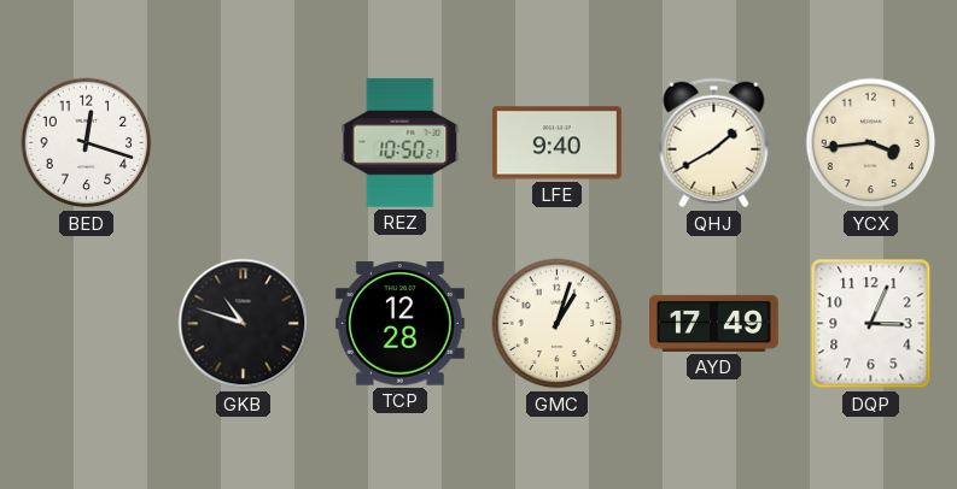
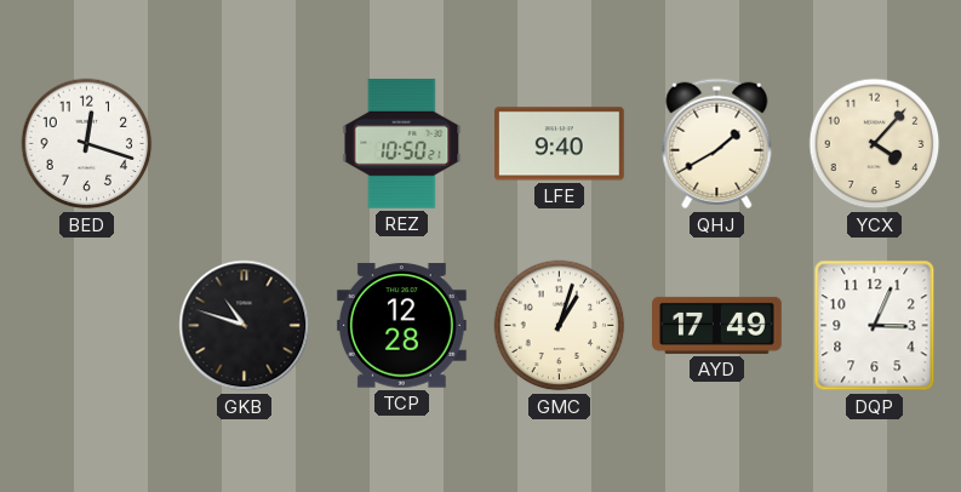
YCX: 3:44 -> 4:07 (875, 144)
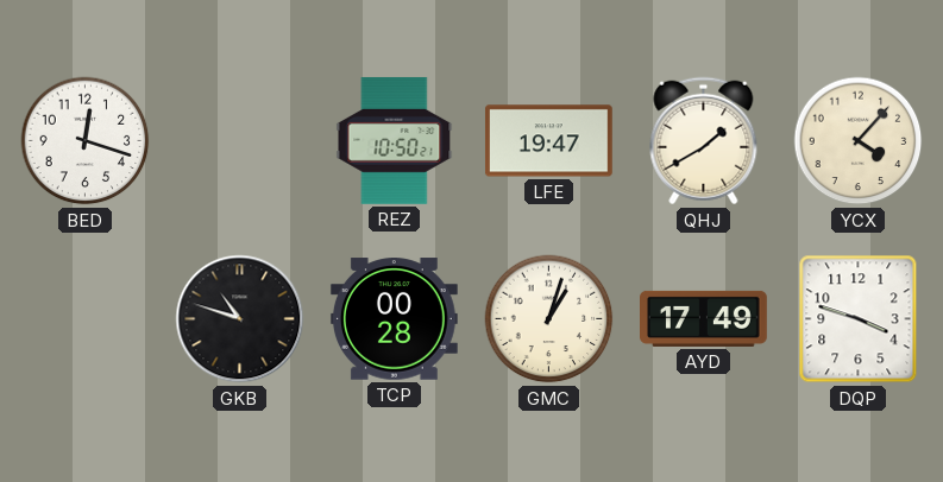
LFE: 9:40 -> 19:47 (548, 141)
TCP: 12:28 -> 00:28 (394, 319)
DQP: 3:04 -> 3:48 (859, 319)
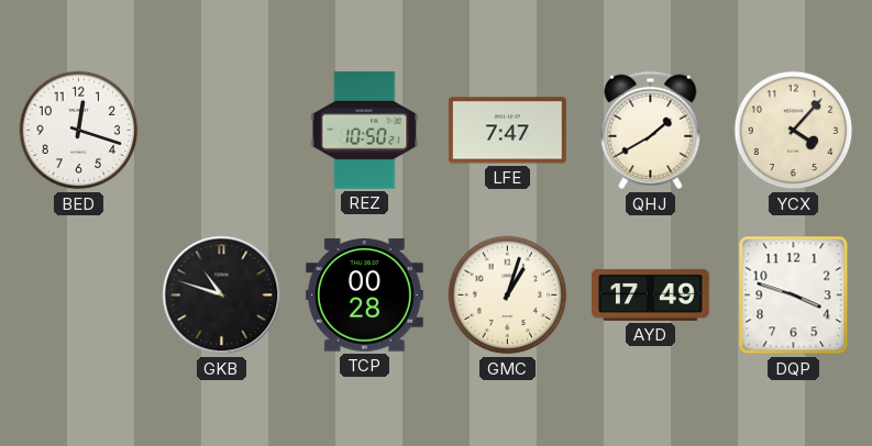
LFE: 19:47 -> 7:47 (507, 131)
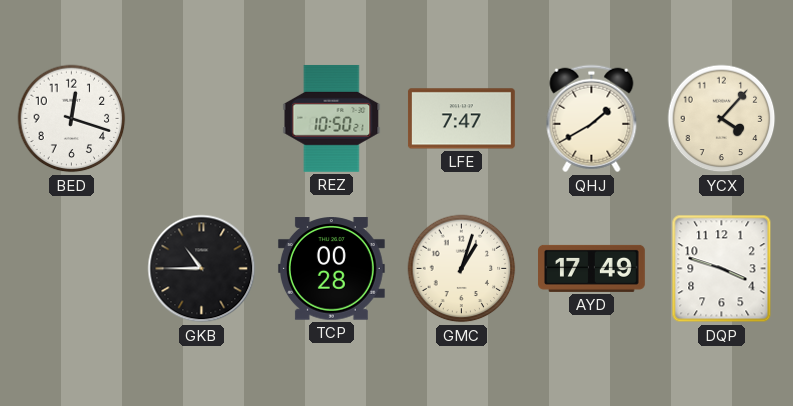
GKB: 10:48 -> 10:45 (202, 269)
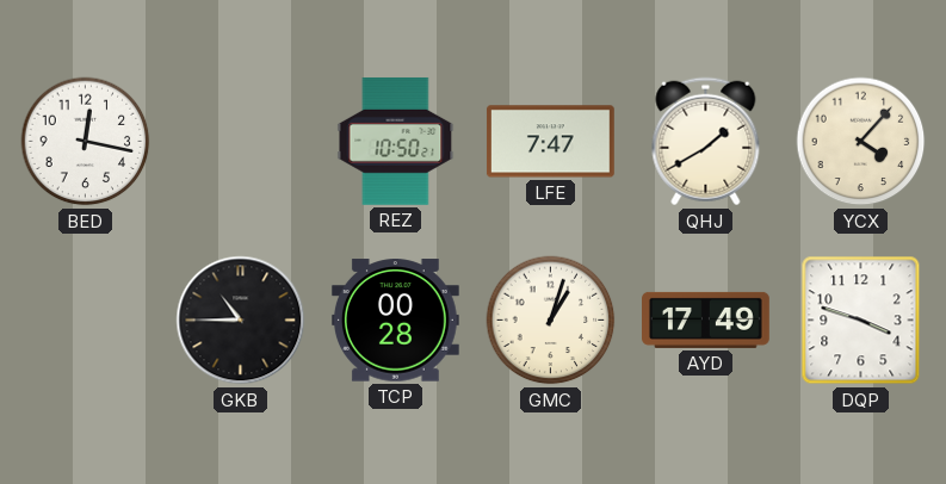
BED: 12:18 -> 12:17 (86, 142)
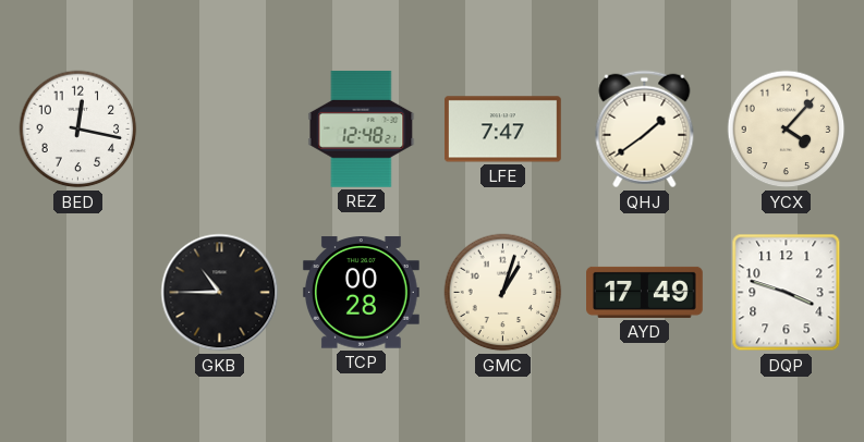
REZ: 10:50 -> 12:48 (362, 128)
QHJ: 1:40 -> 1:39 (645, 130)
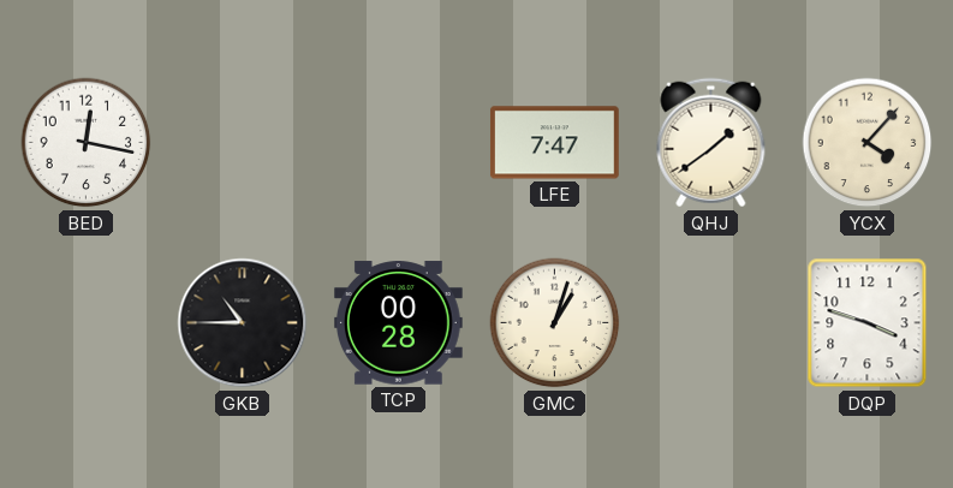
REZ: 12:48 -> none (362, 128)
AYD: 17:49 -> none (645, 292)
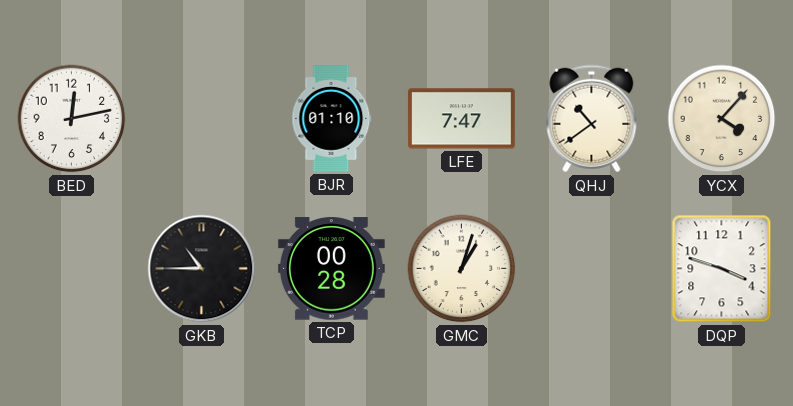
BED: 12:17 -> 12:13 (72, 119)
BJR: none -> 01:10 (332, 119)
QHJ: 1:39 -> 10:39 (592, 119)
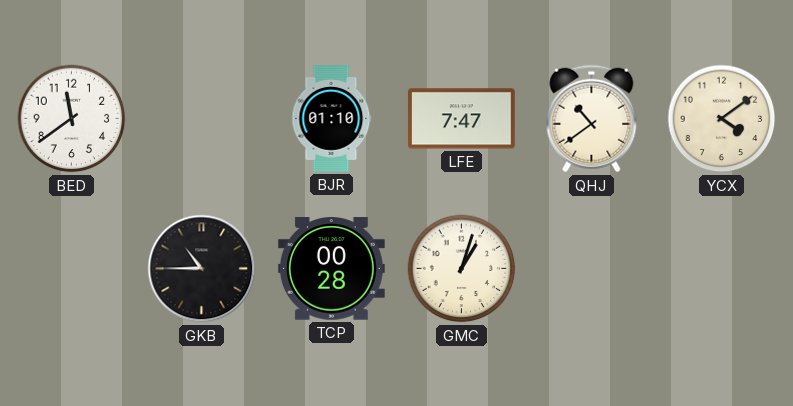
BED: 12:13 -> 11:39 (72, 119)
YCX: 4:07 -> 4:09 (722, 119)
DQP: 3:48 -> none (722, 269)
